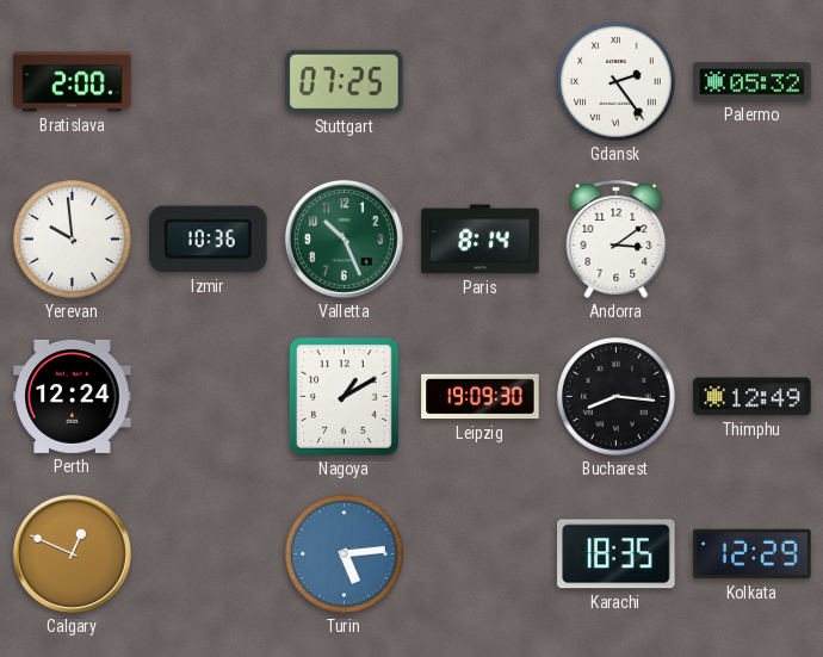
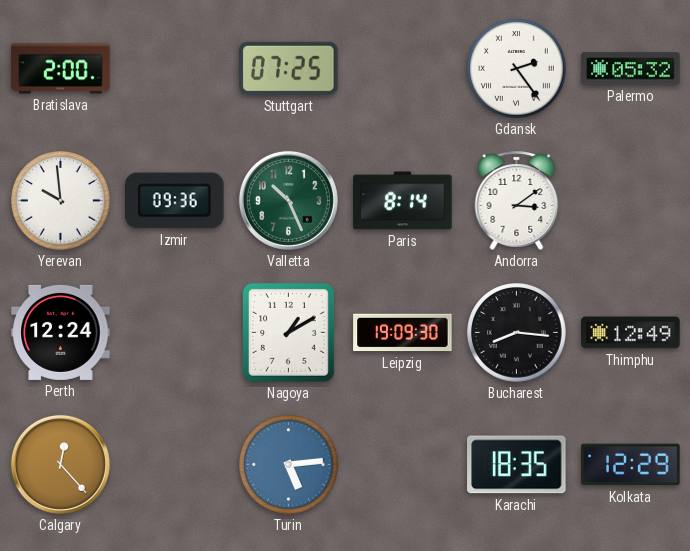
Izmir: 10:36 -> 09:36 (175, 201)
Calgary: 12:49 -> 12:23 (60, 464)
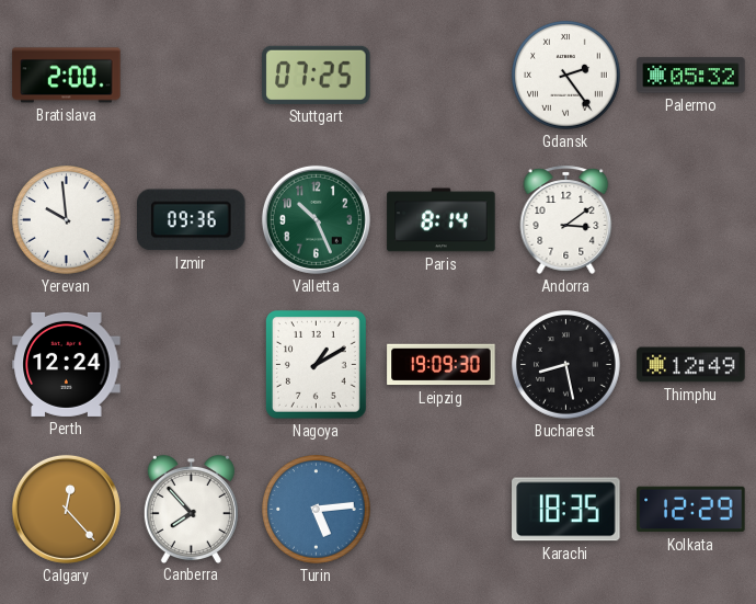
Bucharest: 8:16 -> 8:28 (566, 365)
Canberra: none -> 7:53 (191, 509)
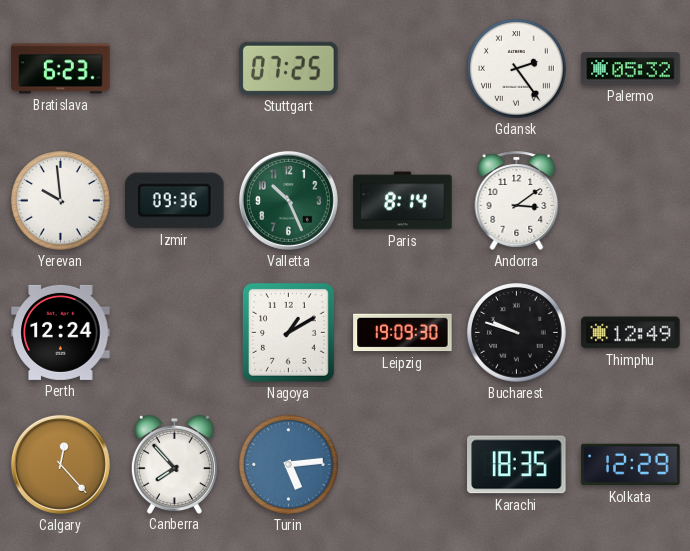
Bratislava: 2:00 -> 6:23 (61, 69)
Bucharest: 8:28 -> 9:48 (517, 333)
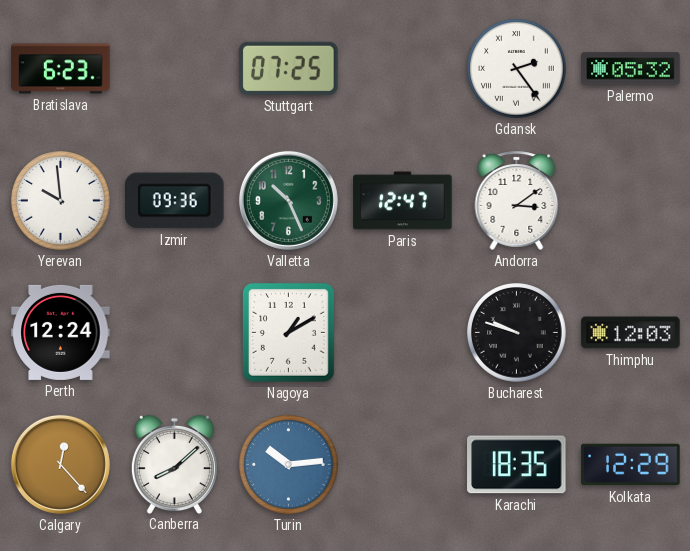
Paris: 8:14 -> 12:47 (403, 201)
Leipzig: 19:09 -> none (403, 333)
Thimphu: 12:49 -> 12:03 (631, 333)
Canberra: 7:53 -> 8:08 (174, 464)
Turin: 5:14 -> 10:14 (289, 465)
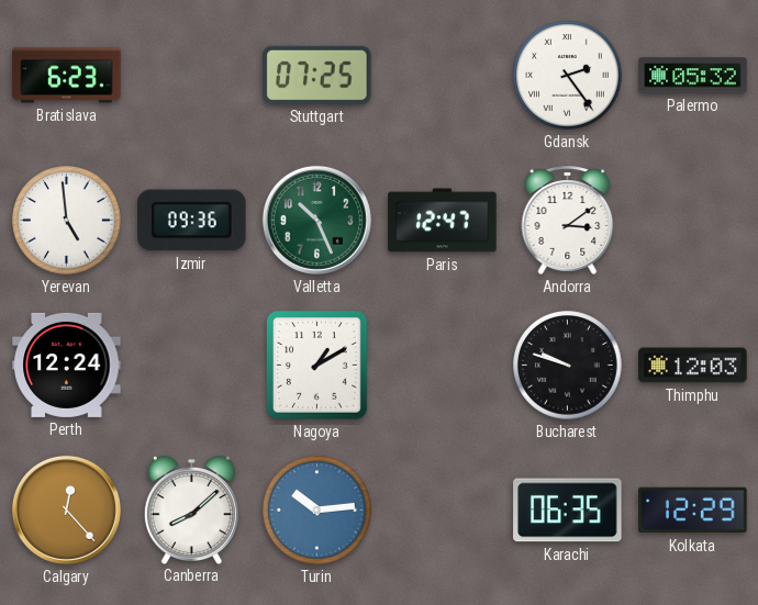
Yerevan: 9:59 -> 4:59 (67, 221)
Karachi: 18:35 -> 06:35 (568, 511)
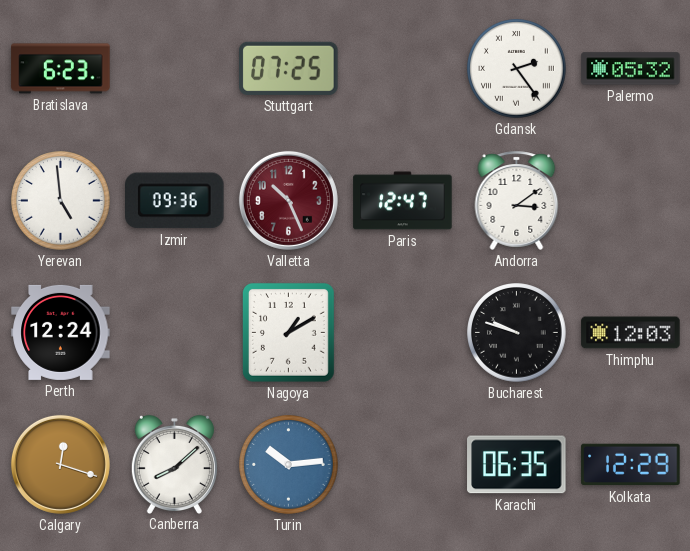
Valletta dial: green -> burgundy (288, 200)
Calgary: 12:23 -> 12:18 (60, 464)
